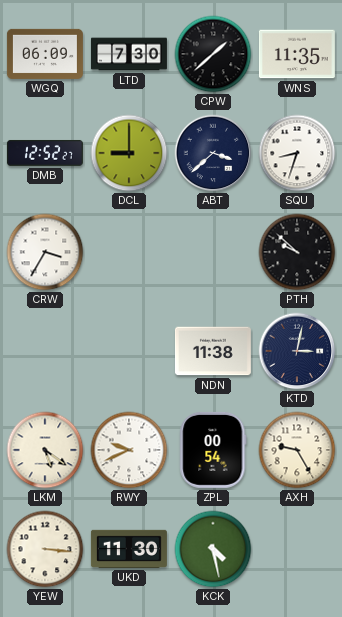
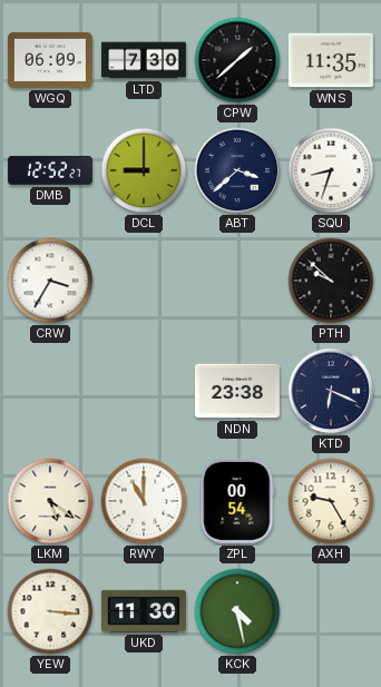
NDN: 11:38 -> 23:38 (237, 391)
KTD: 3:02 -> 6:19 (331, 391)
RWY: 9:41 -> 11:00 (144, 501)
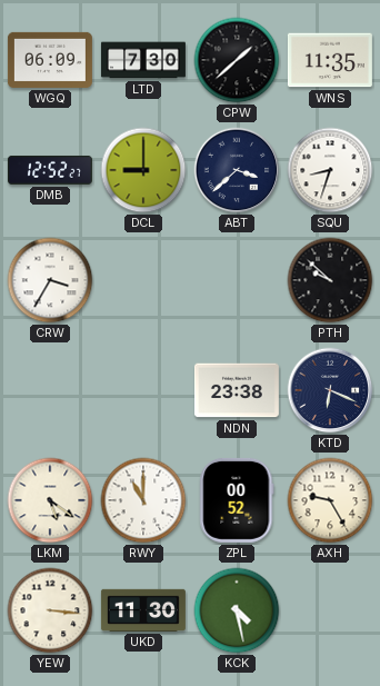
ZPL: 00:54 -> 00:52 (237, 500)
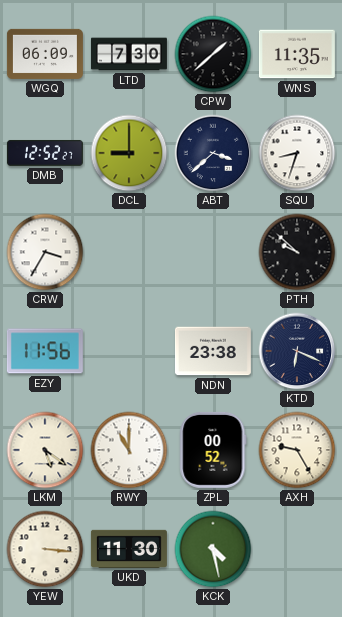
EZY: none -> 11:56 (45, 351)
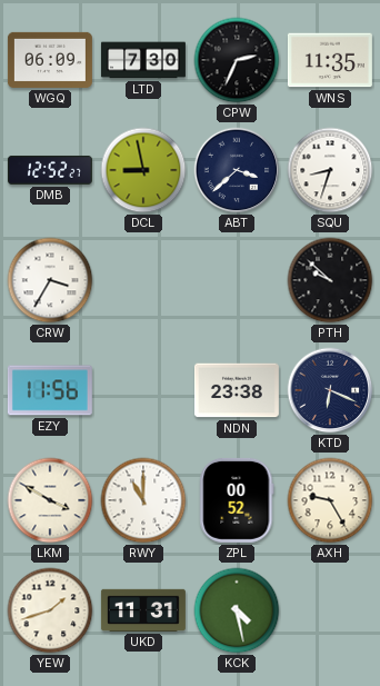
CPW: 1:38 -> 2:34 (237, 60)
DCL: 9:00 -> 8:58 (143, 170)
LKM: 5:21 -> 3:50 (50, 500)
YEW: 3:16 -> 1:42 (50, 610)
UKD: 11:30 -> 11:31 (143, 610)
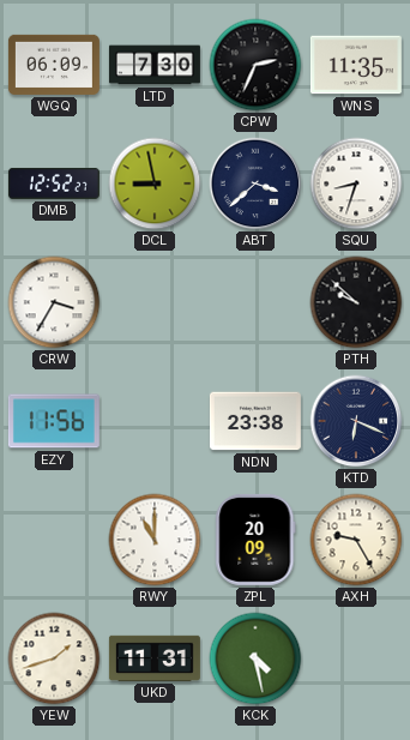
LKM: 3:50 -> none (50, 500)
ZPL: 00:52 -> 20:09 (255, 540)
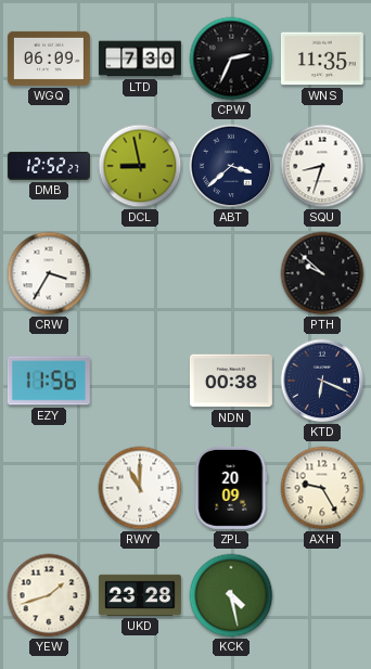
NDN: 23:38 -> 00:38 (231, 381)
UKD: 11:31 -> 23:28 (140, 595)
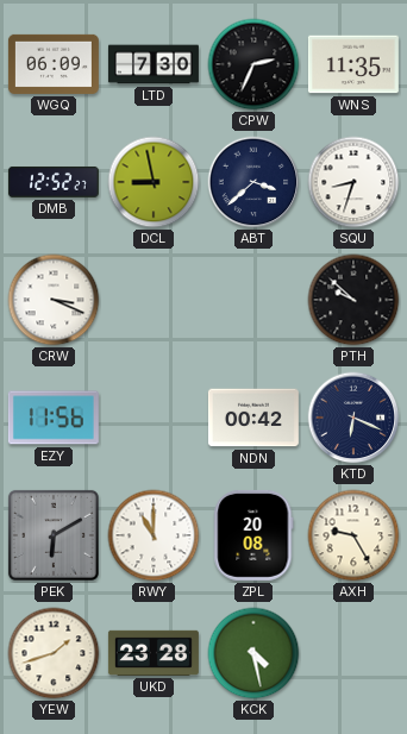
CRW: 3:35 -> 3:19 (54, 300)
NDN: 00:38 -> 00:42 (253, 418)
PEK: none -> 6:10 (54, 535)
ZPL: 20:09 -> 20:08 (253, 535)
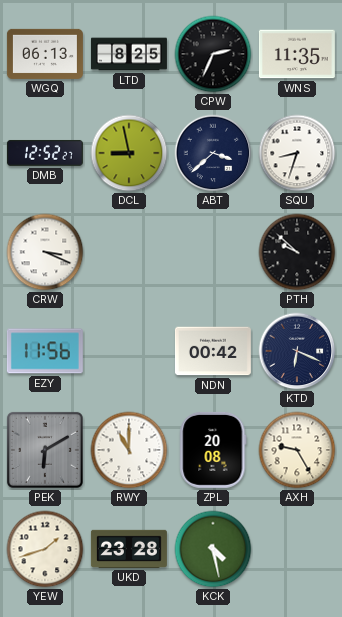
WGQ: 06:09 -> 06:13 (45, 54)
LTD: 7:30 -> 8:25 (129, 54)
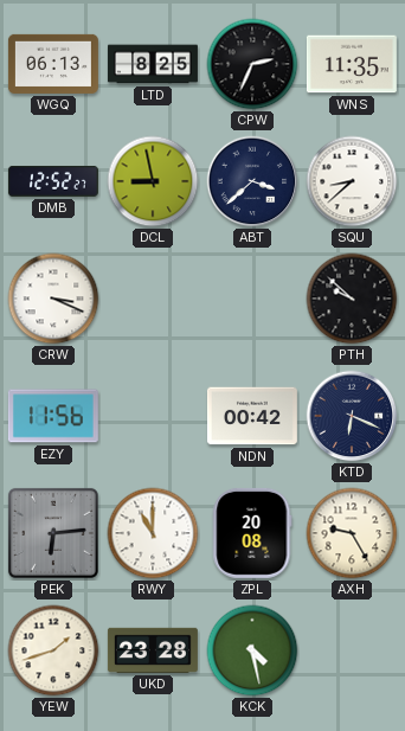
SQU: 8:33 -> 8:38 (352, 181)
PEK: 6:10 -> 6:14 (53, 533)
